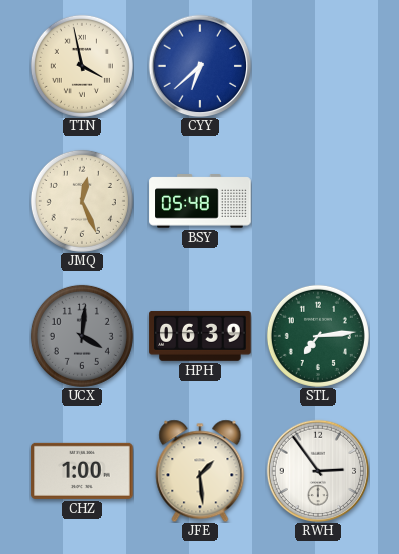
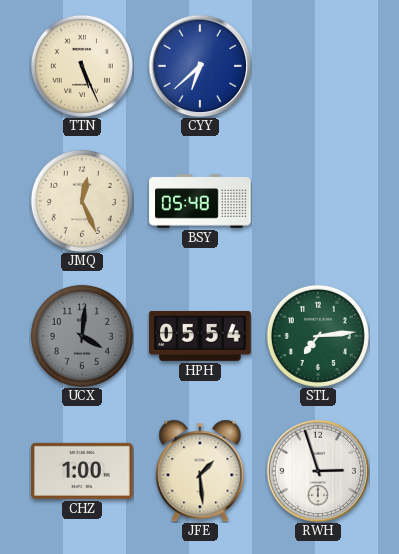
TTN: 3:58 -> 5:26 (82, 66)
HPH: 06:39 -> 05:54 (200, 336)
RWH: 2:54 -> 2:57 (318, 471)
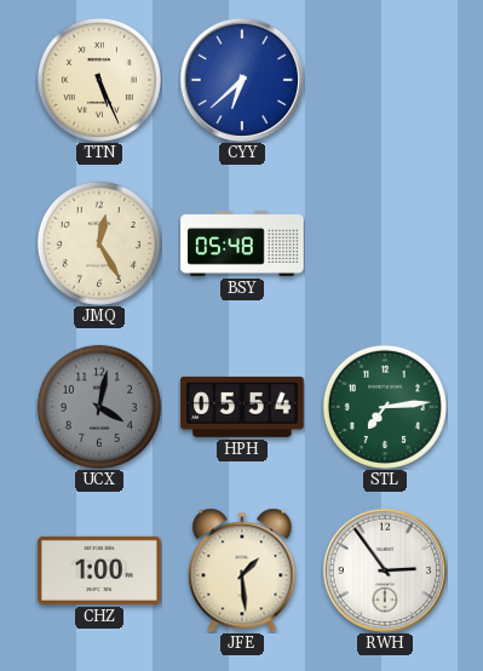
JMQ: 12:26 -> 12:25 (99, 243)
UCX: 4:01 -> 4:02 (99, 407)
RWH: 2:57 -> 2:54 (385, 570)
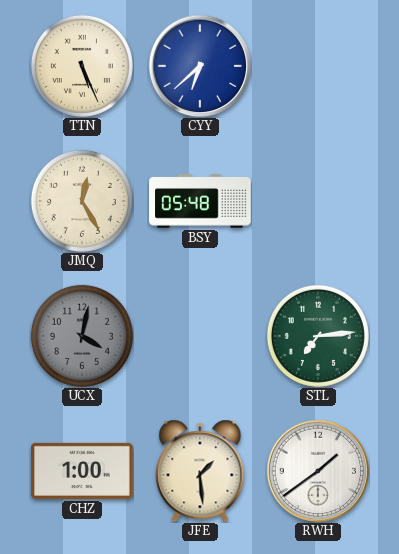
HPH: 05:54 -> none (242, 407)
RWH: 2:54 -> 1:39 (318, 471)
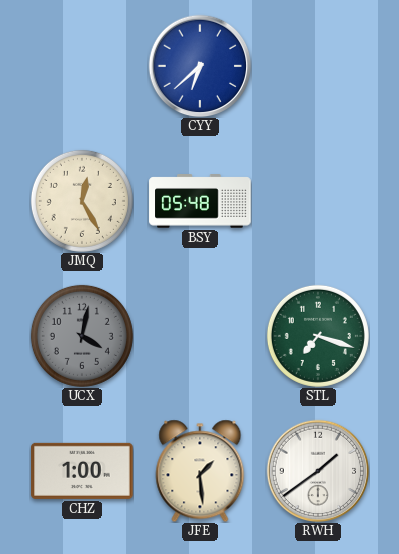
TTN: 5:26 -> none (82, 66)
STL: 7:14 -> 7:18 (318, 336)
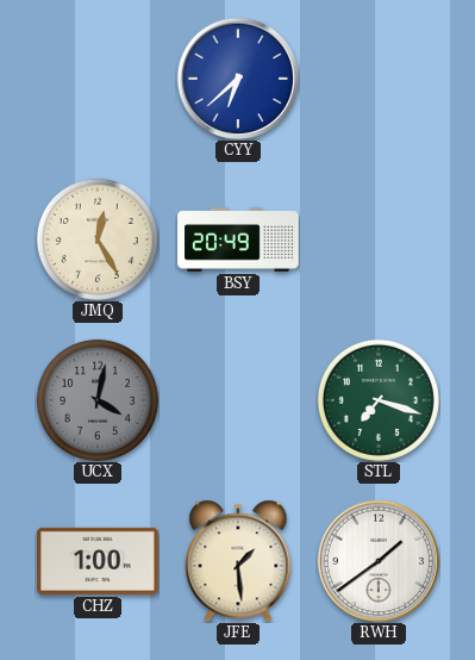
BSY: 05:48 -> 20:49 (238, 239)
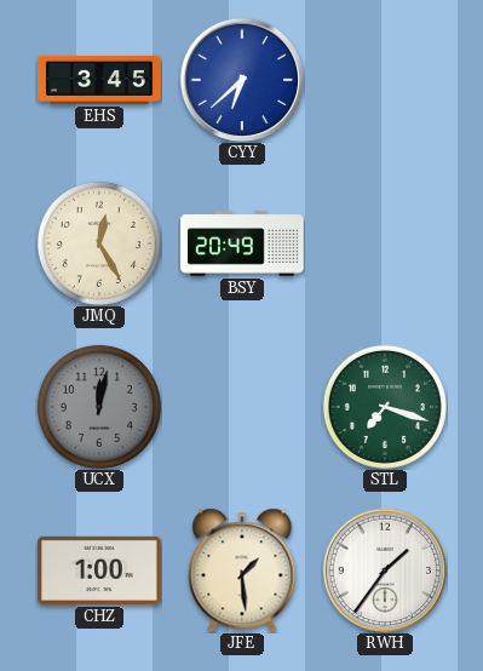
EHS: none -> 3:45 (99, 80)
UCX: 4:02 -> 12:02 (99, 407)
RWH: 1:39 -> 1:36 (385, 570)
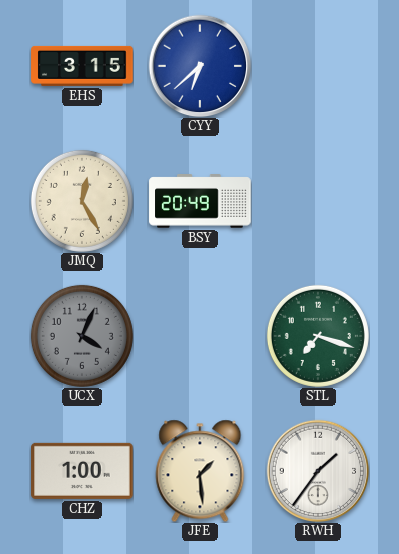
EHS: 3:45 -> 3:15 (82, 66)
UCX: 12:02 -> 4:04 (82, 336)
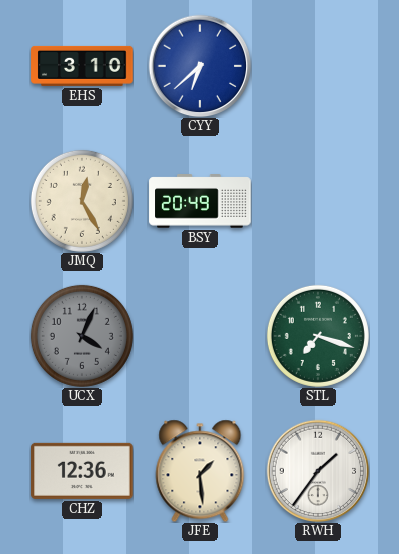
EHS: 3:15 -> 3:10 (82, 66)
CHZ: 1:00 -> 12:36 (82, 471)
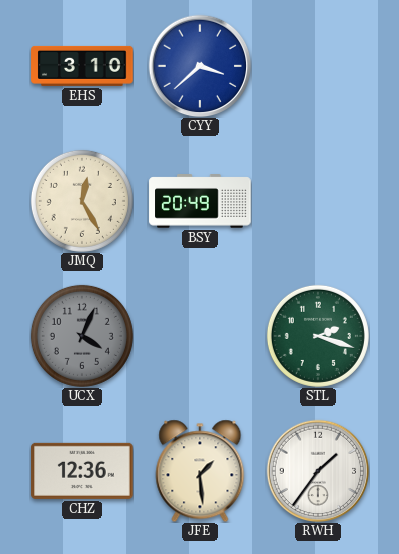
CYY: 6:38 -> 3:38 (200, 66)
STL: 7:18 -> 2:18 (318, 336)
